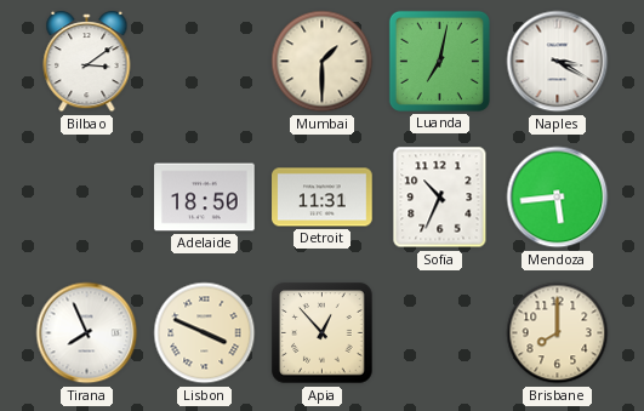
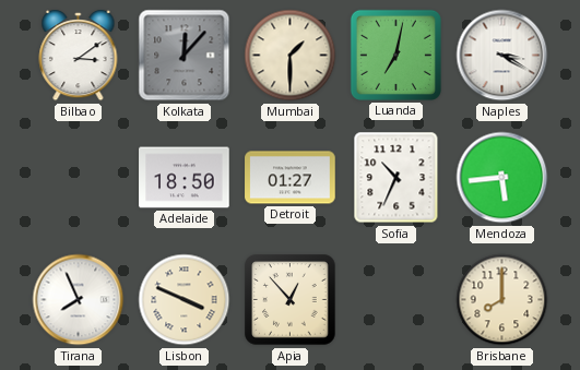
Kolkata: none -> 12:07 (185, 56)
Detroit: 11:31 -> 01:27 (291, 178)
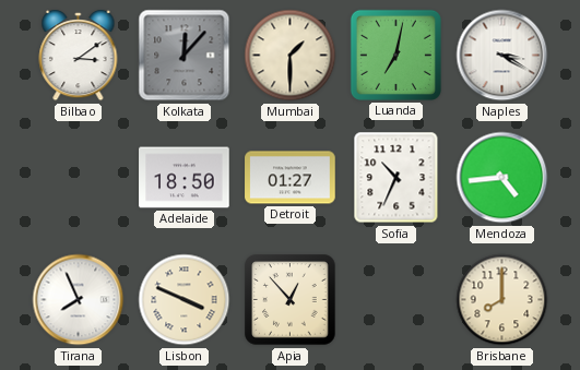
Mendoza: 5:44 -> 4:44 (502, 178)
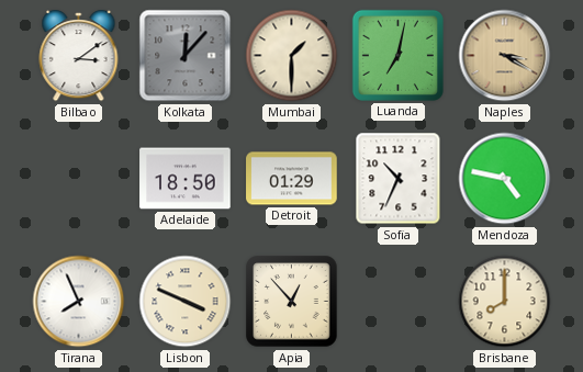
Naples dial: white -> champagne (505, 56)
Detroit: 01:27 -> 01:29 (292, 179)
Mendoza: 4:44 -> 4:47 (505, 179)
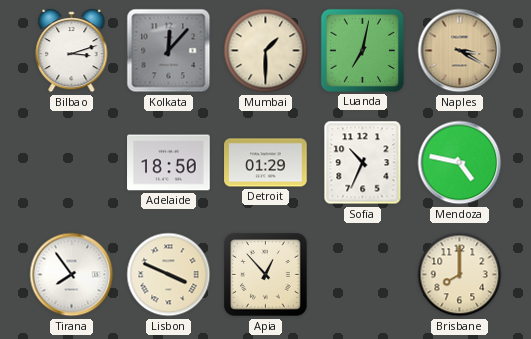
Bilbao: 3:09 -> 3:12 (72, 52)
Tirana: 7:56 -> 7:54 (72, 275)
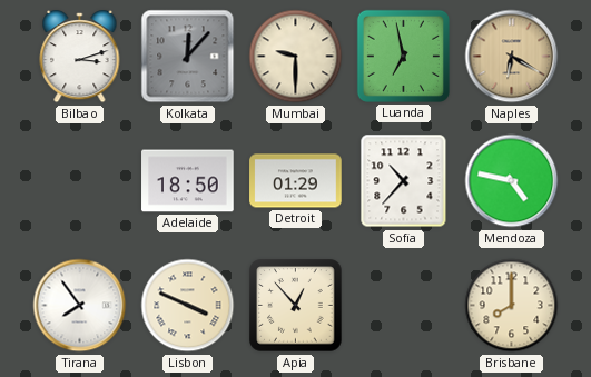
Mumbai: 1:30 -> 9:30 (296, 57)
Luanda: 7:02 -> 6:58 (403, 56)
Naples: 3:20 -> 6:20 (512, 57)
Sofia: 10:34 -> 10:37 (404, 181)
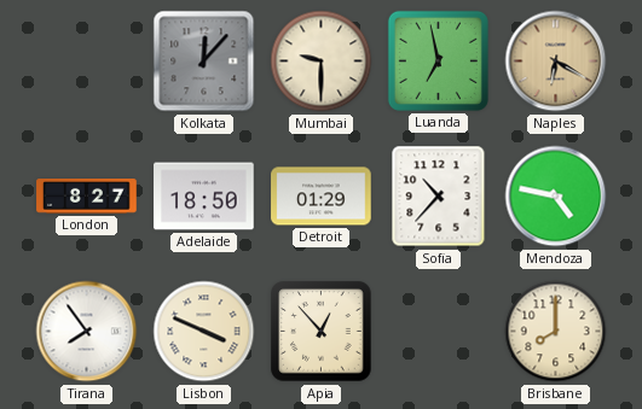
Bilbao: 3:12 -> none (80, 58)
London: none -> 8:27 (87, 197)
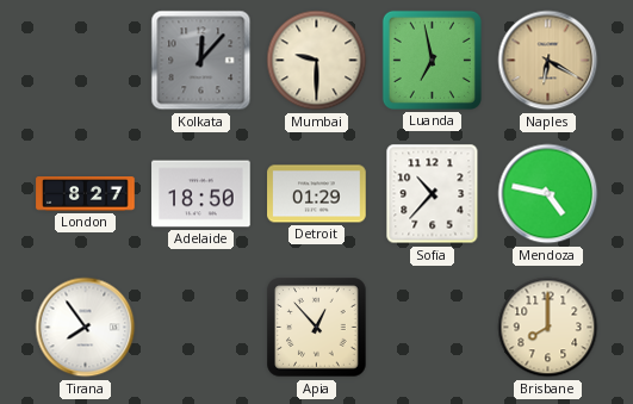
Lisbon: 3:49 -> none (204, 332)
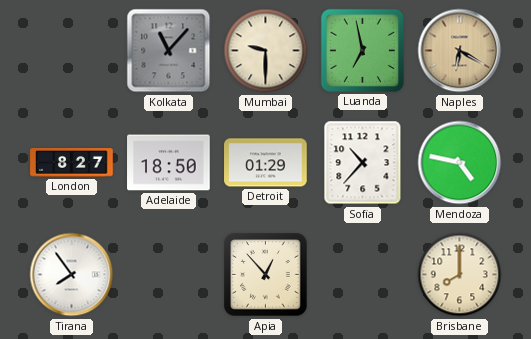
Kolkata: 12:07 -> 11:07 (169, 51)
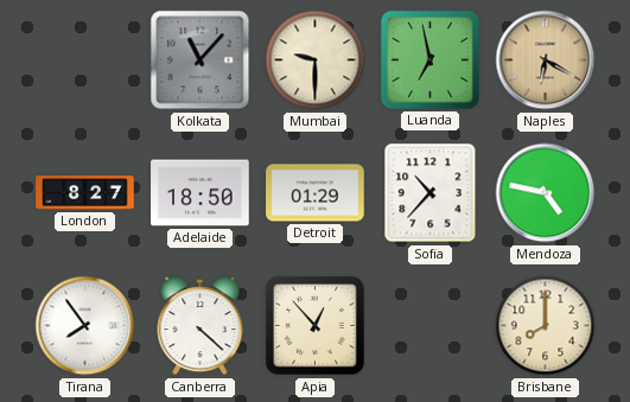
Canberra: none -> 4:22 (201, 327)
